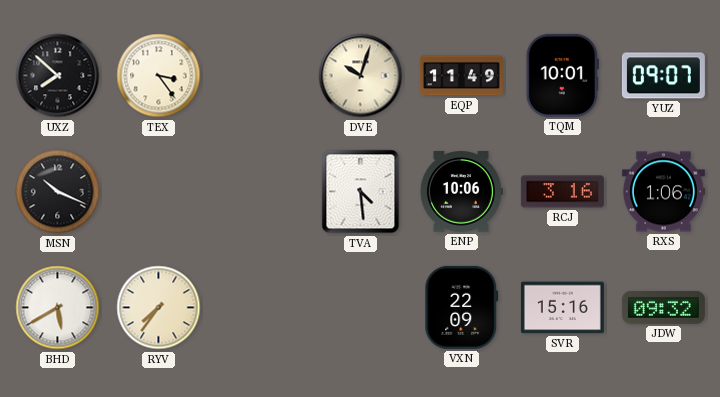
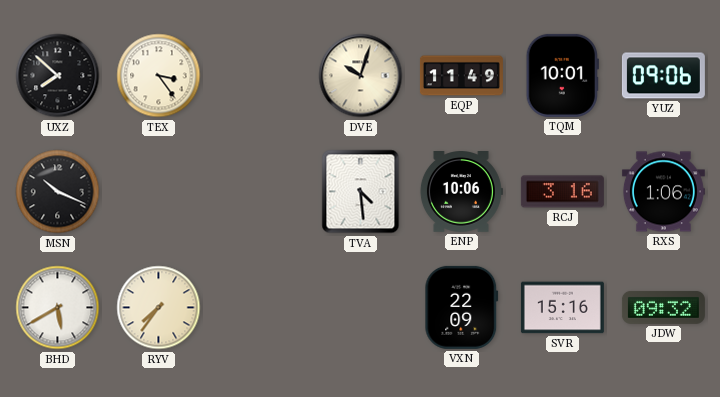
YUZ: 09:07 -> 09:06 (663, 76)
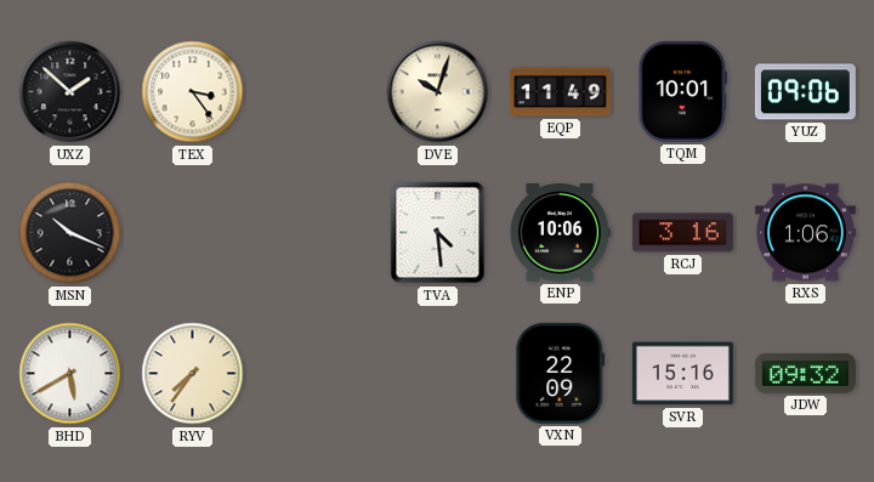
UXZ: 7:52 -> 1:52 (70, 92)
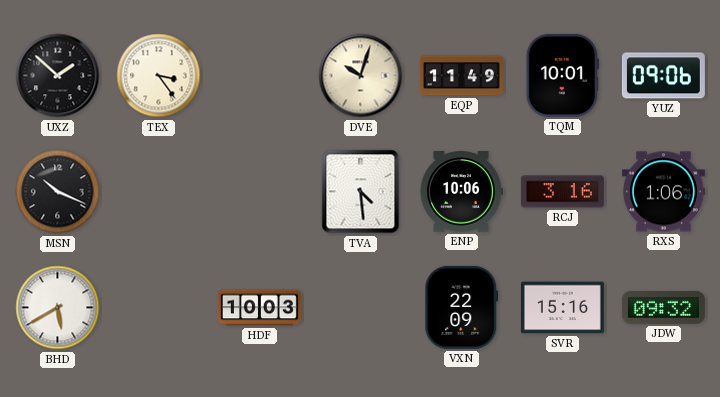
RYV: 7:36 -> none (193, 374)
HDF: none -> 10:03 (259, 308)
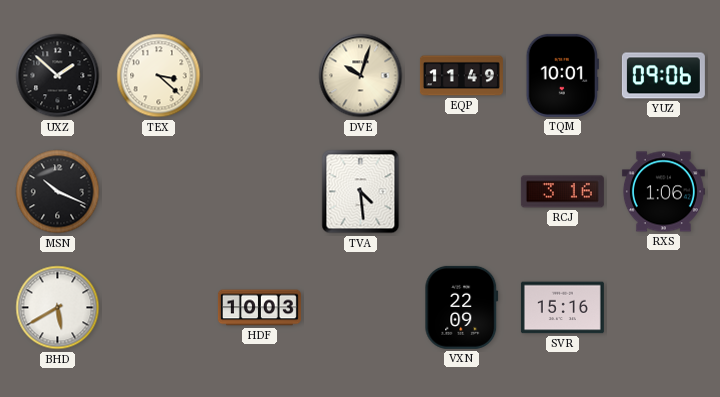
TEX: 3:24 -> 3:22 (159, 76)
ENP: 10:06 -> none (461, 192)
JDW: 09:32 -> none (663, 308)
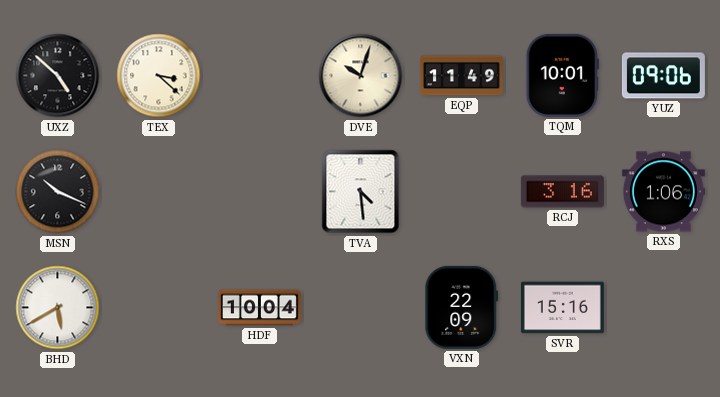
UXZ: 1:52 -> 4:52 (58, 76)
HDF: 10:03 -> 10:04 (259, 308)
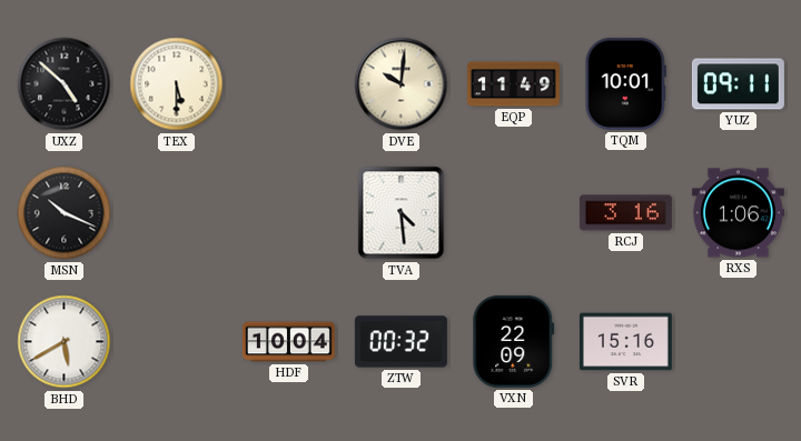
TEX: 3:22 -> 5:30 (177, 84)
DVE: 10:03 -> 10:01 (402, 84)
YUZ: 09:06 -> 09:11 (738, 84)
ZTW: none -> 00:32 (400, 342)
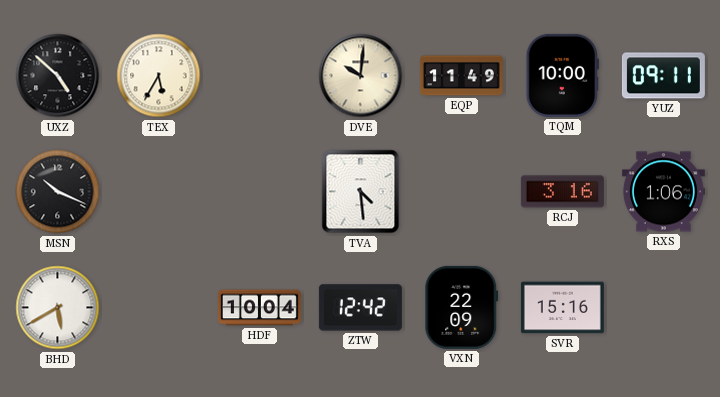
TEX: 5:30 -> 5:35 (159, 76)
TQM: 10:01 -> 10:00 (562, 75)
ZTW: 00:32 -> 12:42 (360, 308)
